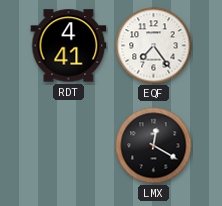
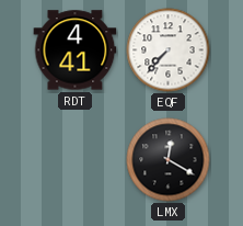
EQF: 7:24 -> 7:37 (169, 50)
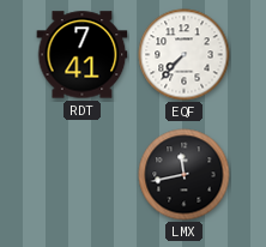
RDT: 4:41 -> 7:41 (83, 55)
LMX: 12:20 -> 11:43 (185, 175)
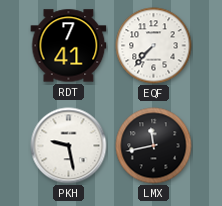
PKH: none -> 9:28 (69, 146)
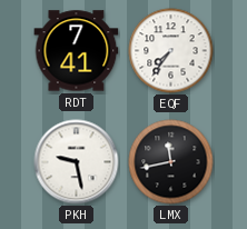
EQF: 7:37 -> 7:36 (171, 51)
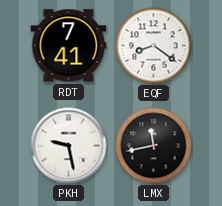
EQF: 7:36 -> 8:21 (154, 46)
